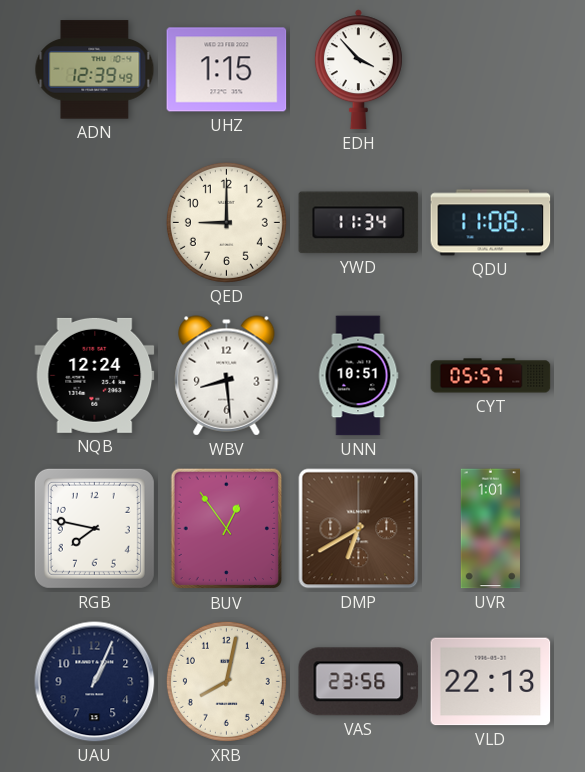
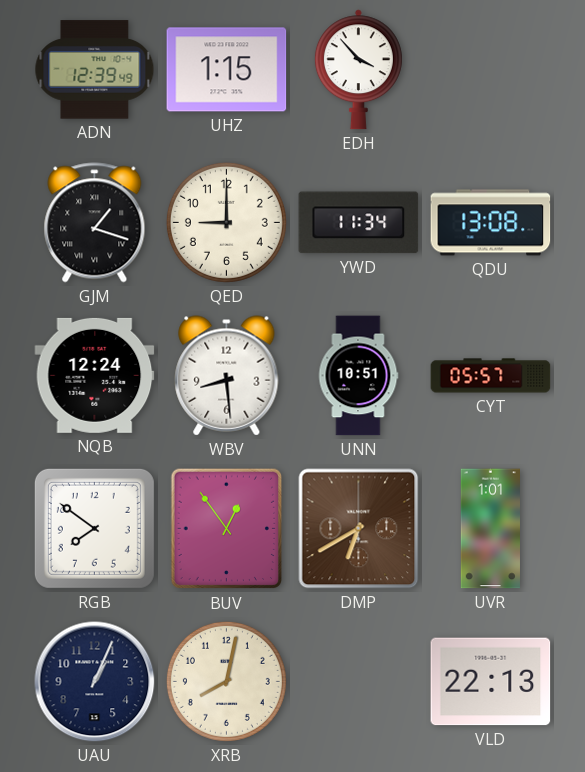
GJM: none -> 1:18 (95, 223)
QDU: 11:08 -> 13:08 (491, 223)
RGB: 7:47 -> 7:51 (94, 528)
VAS: 23:56 -> none (359, 682)
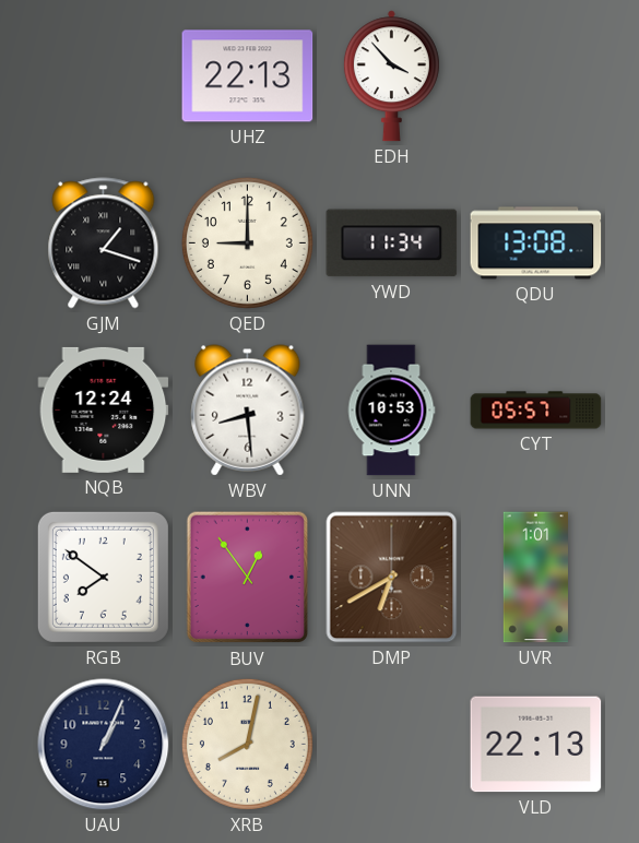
ADN: 12:39 -> none (95, 70)
UHZ: 1:15 -> 22:13 (248, 76)
UNN: 10:51 -> 10:53 (391, 411)
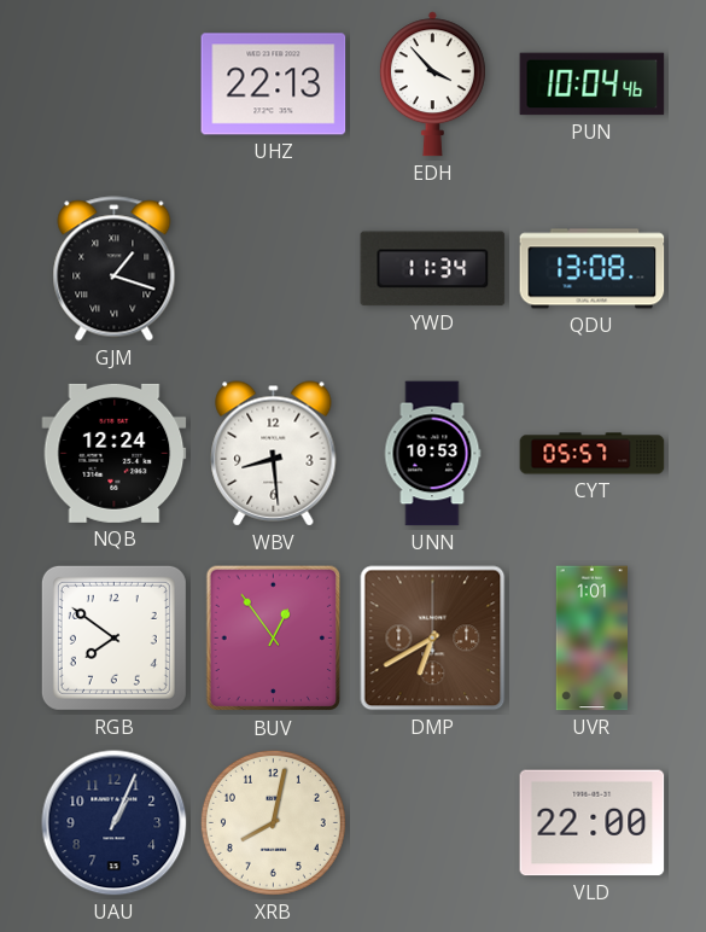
PUN: none -> 10:04 (593, 85)
QED: 9:00 -> none (247, 242)
VLD: 22:13 -> 22:00 (593, 823)
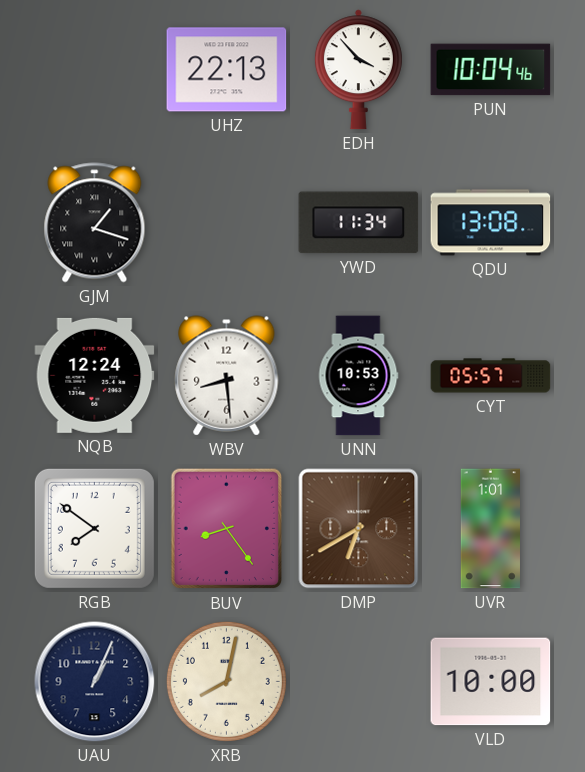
BUV: 12:54 -> 8:24 (227, 529)
VLD: 22:00 -> 10:00 (491, 682)
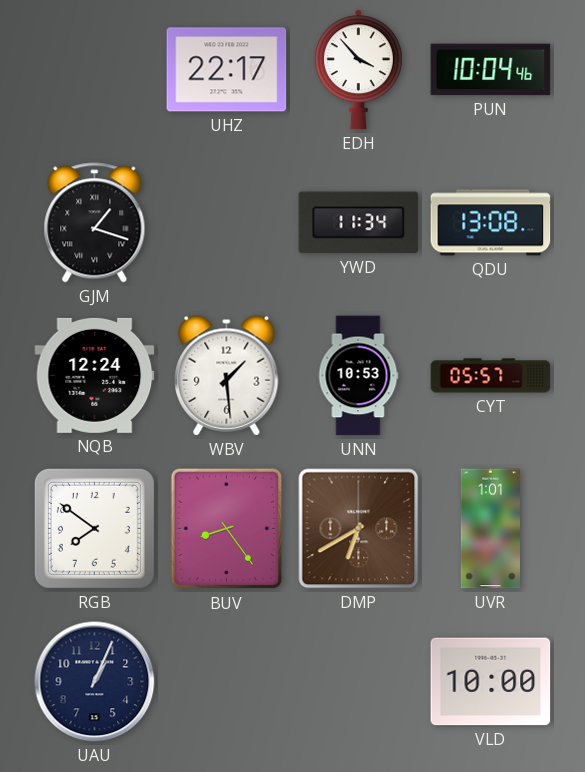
UHZ: 22:13 -> 22:17 (227, 70)
WBV: 8:29 -> 1:29 (227, 376)
XRB: 8:02 -> none (226, 681)
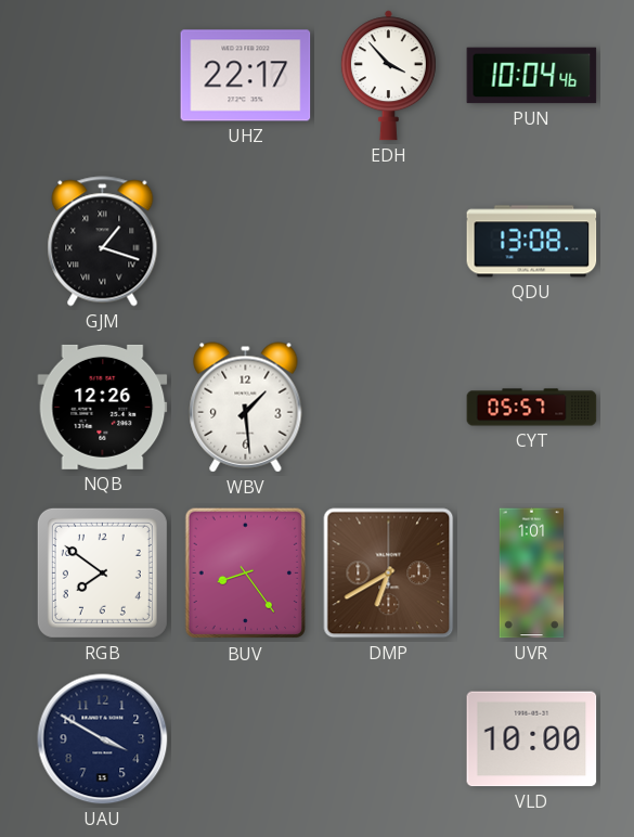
YWD: 11:34 -> none (359, 223)
NQB: 12:24 -> 12:26 (103, 407)
UNN: 10:53 -> none (358, 376)
UAU: 1:04 -> 3:50 (103, 739)
